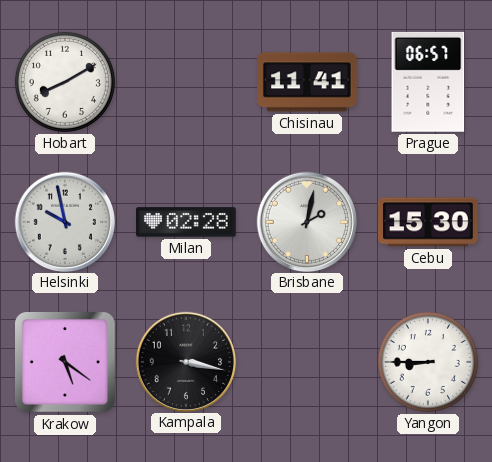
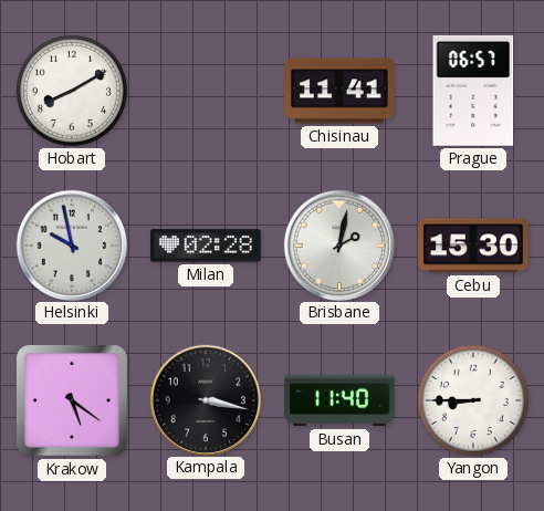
Busan: none -> 11:40 (339, 400)
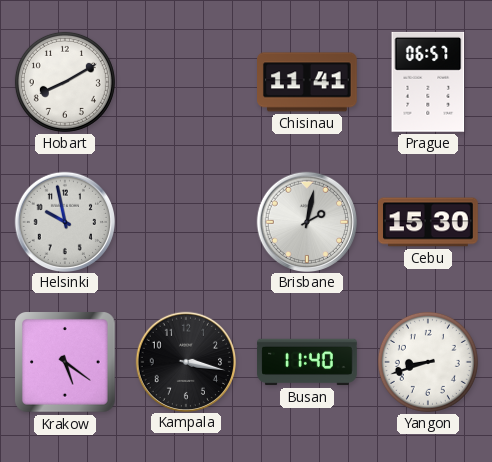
Milan: 02:28 -> none (207, 246)
Yangon: 8:45 -> 8:42 (428, 362)
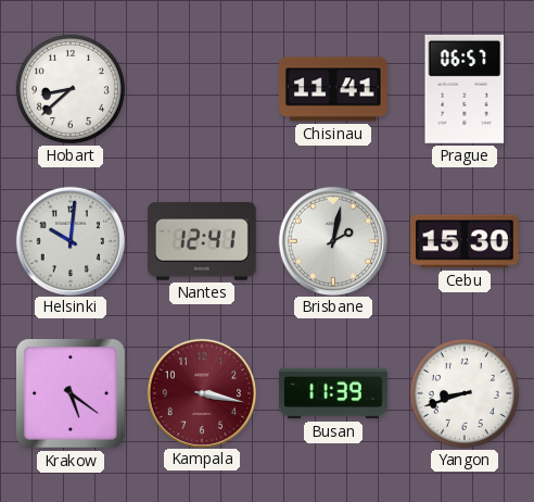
Hobart: 8:10 -> 8:38 (71, 89)
Helsinki: 9:58 -> 10:01 (69, 240)
Nantes: none -> 12:41 (203, 241)
Kampala dial: black -> burgundy (201, 392)
Busan: 11:40 -> 11:39 (333, 393)
